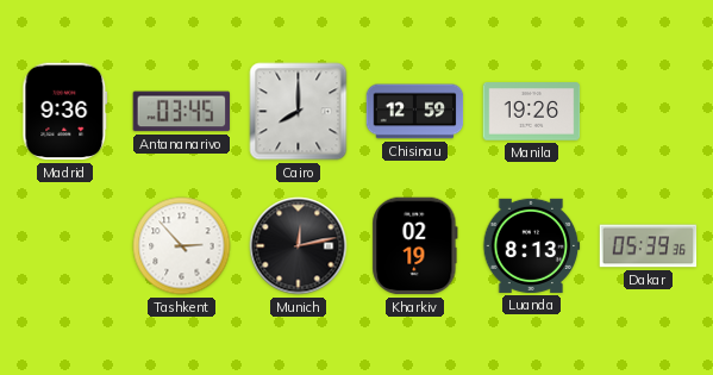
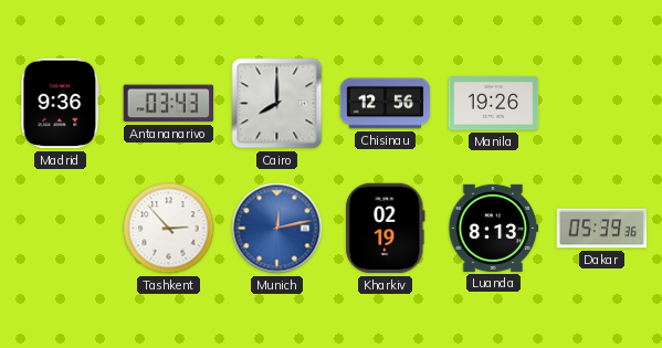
Antananarivo: 03:45 -> 03:43 (169, 104)
Chisinau: 12:59 -> 12:56 (386, 104)
Munich dial: black -> blue (277, 229)
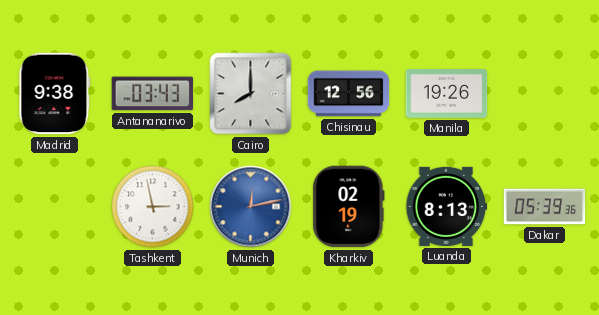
Madrid: 9:36 -> 9:38 (55, 94)
Tashkent: 2:53 -> 2:58 (153, 207)
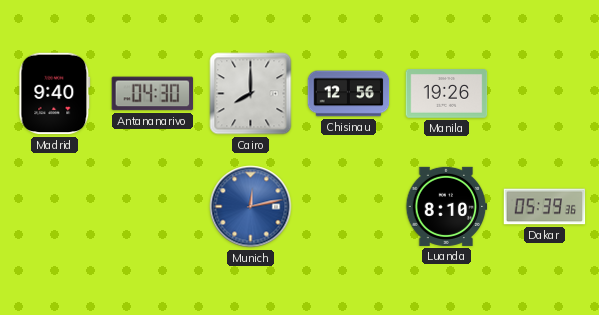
Madrid: 9:38 -> 9:40 (55, 94)
Antananarivo: 03:43 -> 04:30 (153, 94)
Tashkent: 2:58 -> none (153, 207)
Kharkiv: 02:19 -> none (349, 207)
Luanda: 8:13 -> 8:10 (447, 206)
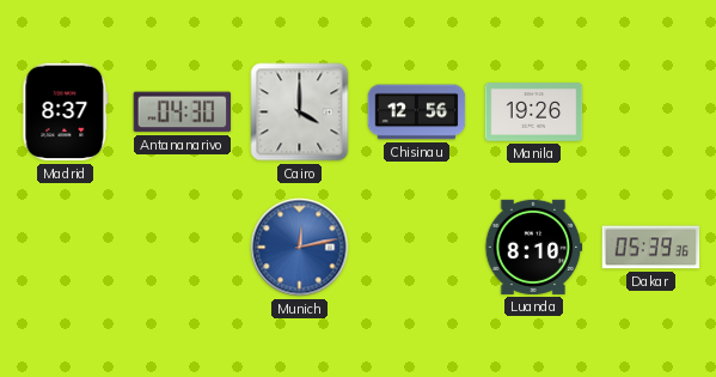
Madrid: 9:40 -> 8:37 (66, 113)
Cairo: 8:00 -> 4:00 (300, 113)
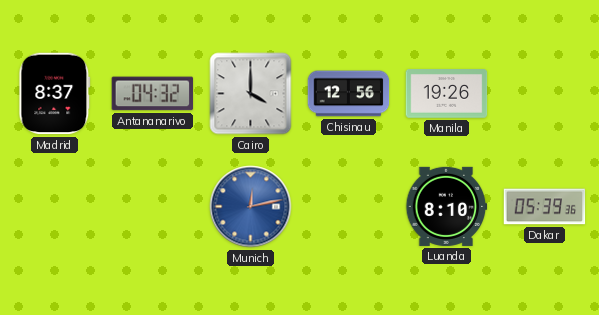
Antananarivo: 04:30 -> 04:32 (153, 94)
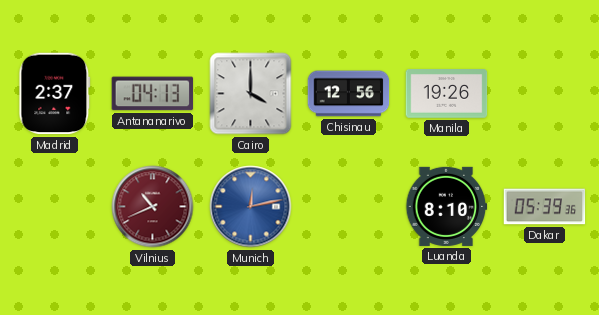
Madrid: 8:37 -> 2:37 (55, 94)
Antananarivo: 04:32 -> 04:13 (153, 94)
Vilnius: none -> 10:41 (153, 207)
